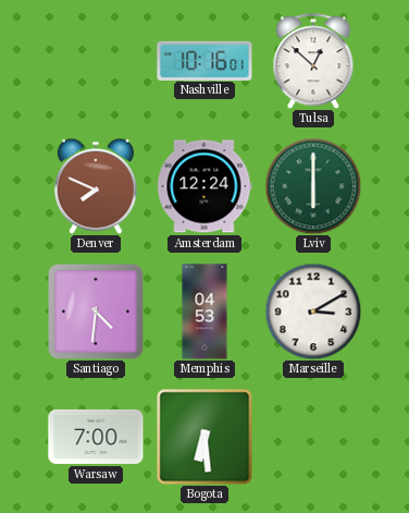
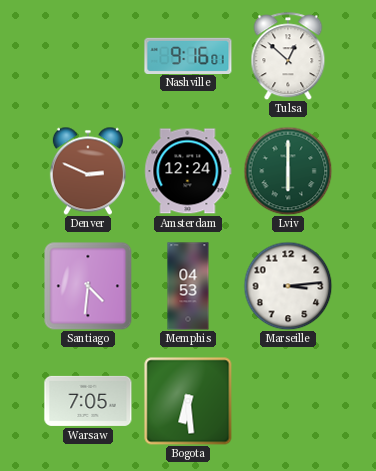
Nashville: 10:16 -> 9:16 (188, 55)
Denver: 7:49 -> 2:49 (88, 171)
Marseille: 3:10 -> 3:14 (288, 286)
Warsaw: 7:00 -> 7:05 (88, 401)
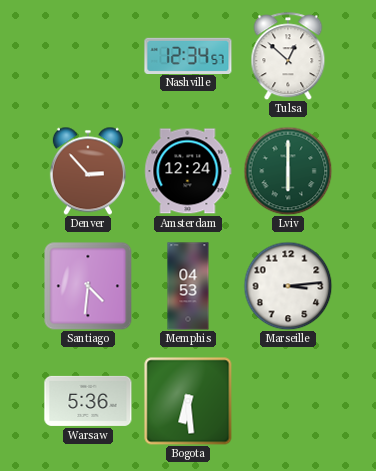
Nashville: 9:16 -> 12:34 (188, 55)
Denver: 2:49 -> 2:53 (88, 171)
Warsaw: 7:05 -> 5:36 (88, 401)
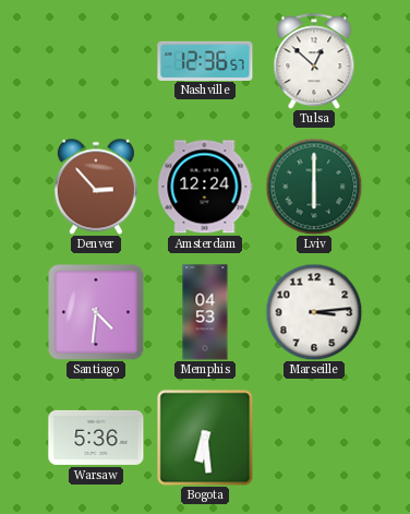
Nashville: 12:34 -> 12:36 (205, 60)
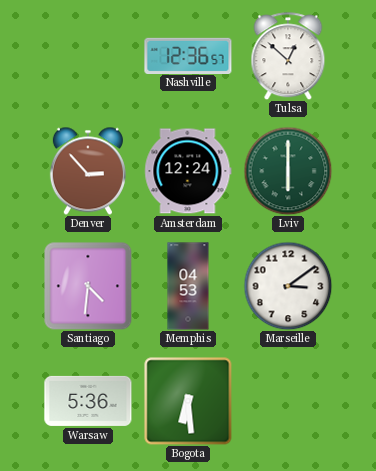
Marseille: 3:14 -> 3:09 (288, 286)
